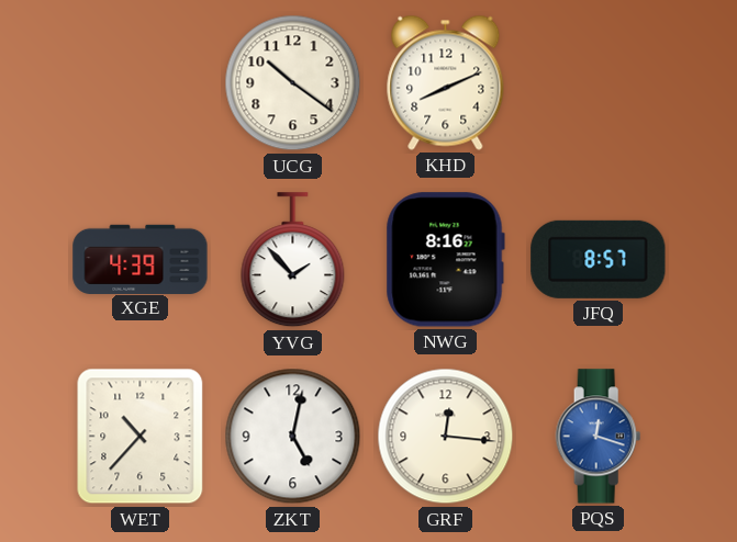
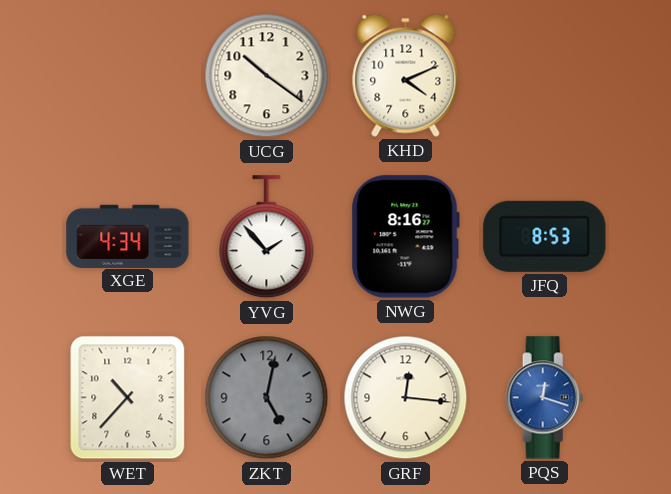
KHD: 8:11 -> 4:11 (406, 75)
XGE: 4:39 -> 4:34 (128, 236)
JFQ: 8:57 -> 8:53 (545, 236)
ZKT dial: white -> grey (267, 398)
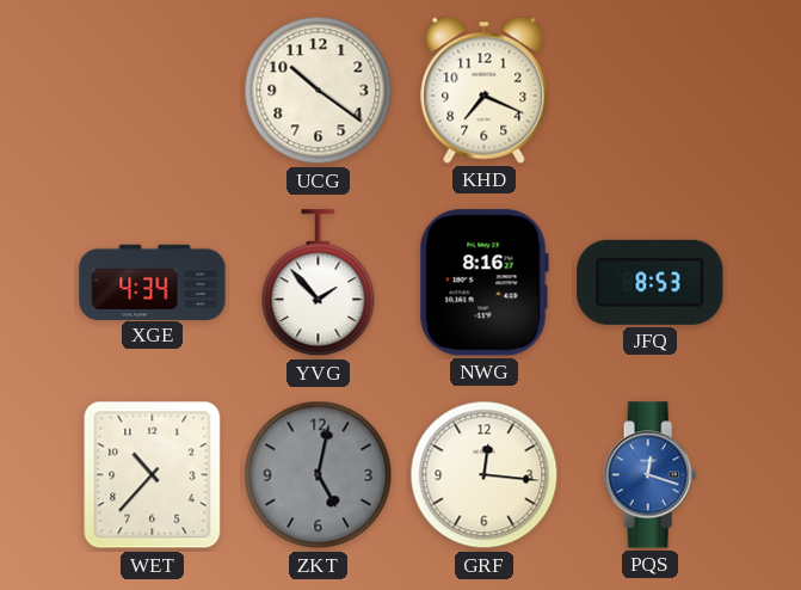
KHD: 4:11 -> 7:19 (485, 90)
